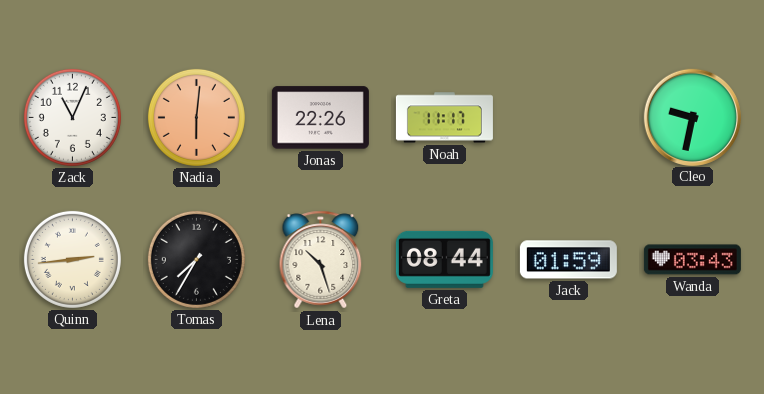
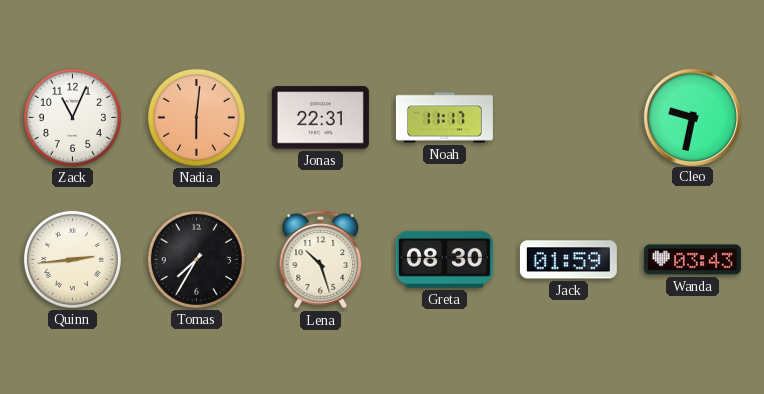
Jonas: 22:26 -> 22:31 (320, 118)
Greta: 08:44 -> 08:30 (444, 259)
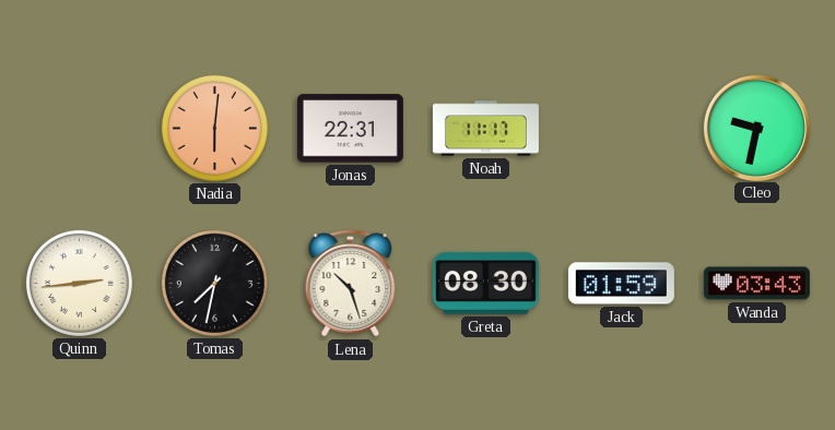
Zack: 11:04 -> none (72, 117)
Tomas: 7:35 -> 7:32 (214, 283)
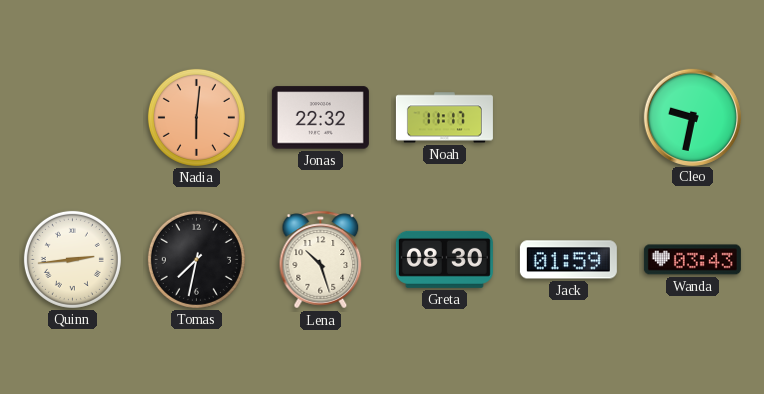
Jonas: 22:31 -> 22:32 (320, 118)
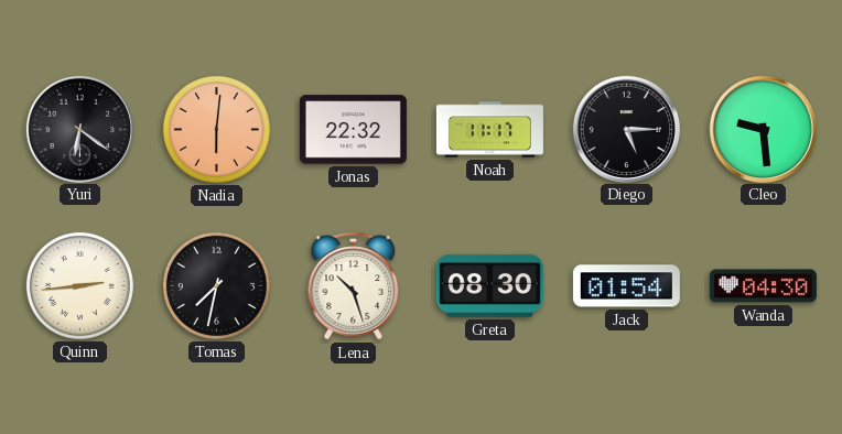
Yuri: none -> 6:21 (79, 129)
Diego: none -> 5:15 (626, 129)
Cleo: 9:32 -> 9:29 (763, 129)
Jack: 01:59 -> 01:54 (626, 286)
Wanda: 03:43 -> 04:30 (763, 286)
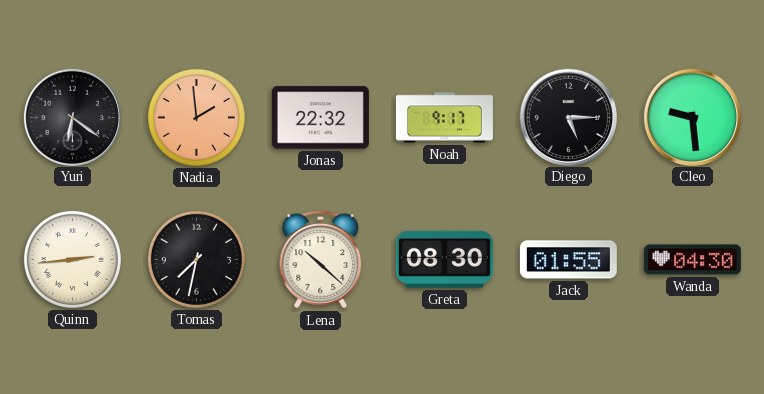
Nadia: 6:01 -> 1:59 (196, 117)
Noah: 11:17 -> 9:17 (444, 118)
Lena: 10:27 -> 10:22 (321, 260)
Jack: 01:54 -> 01:55 (568, 260)
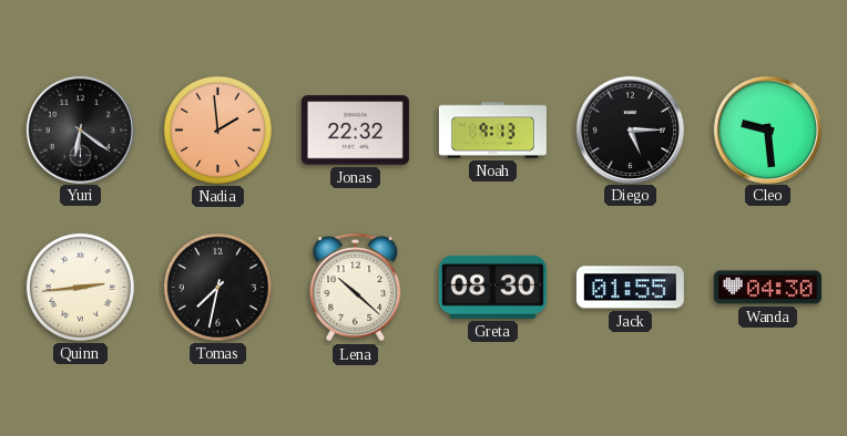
Noah: 9:17 -> 9:13 (492, 131)
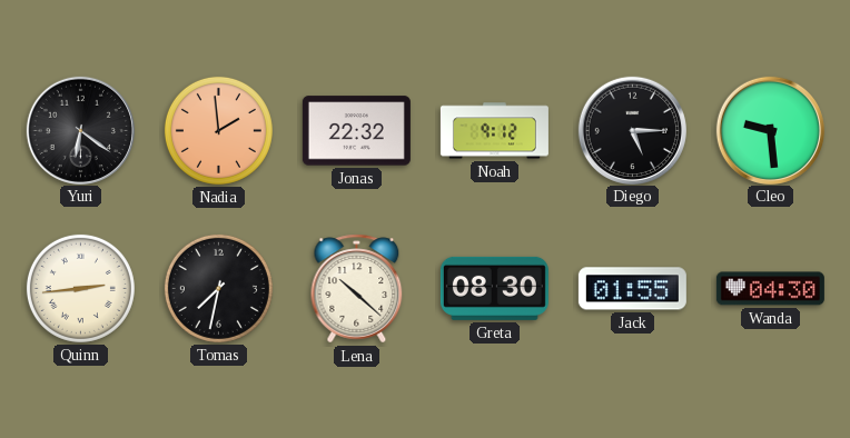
Noah: 9:13 -> 9:12 (494, 131)
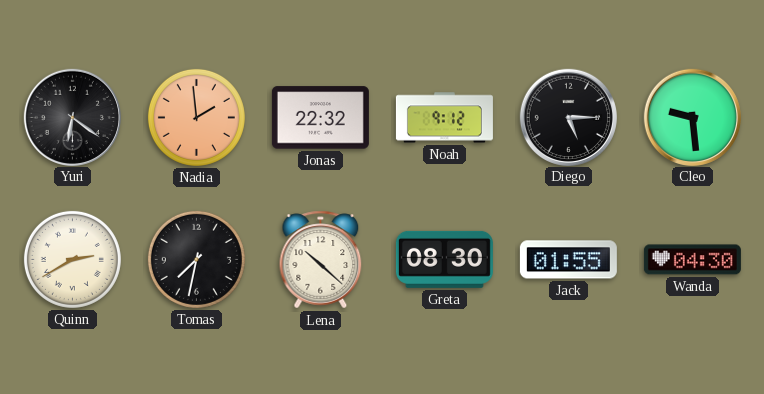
Quinn: 2:44 -> 2:40 (72, 259)
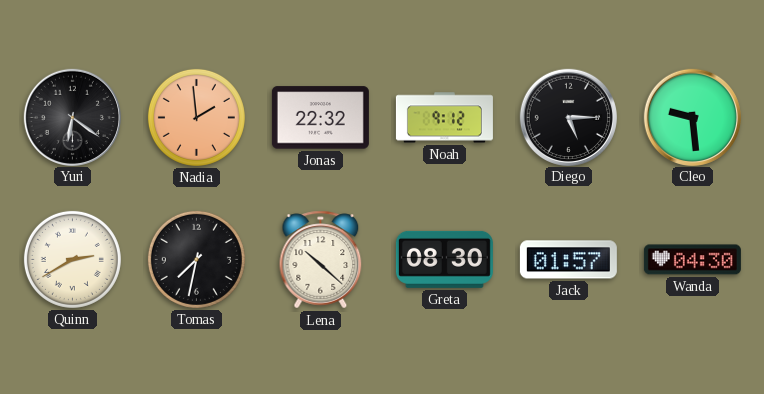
Jack: 01:55 -> 01:57 (568, 260)
